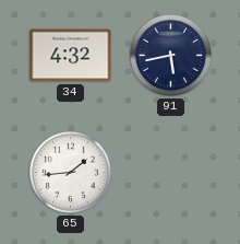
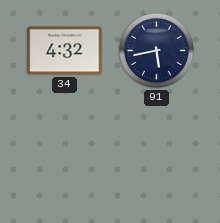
65: 1:44 -> none (71, 173)
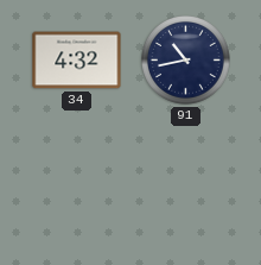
91: 5:43 -> 10:43 (186, 61)
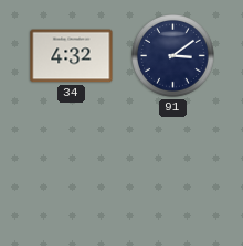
91: 10:43 -> 3:09 (173, 56)
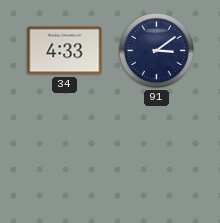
34: 4:32 -> 4:33 (65, 51)
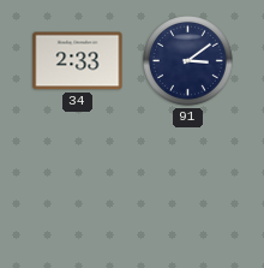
34: 4:33 -> 2:33 (78, 61)
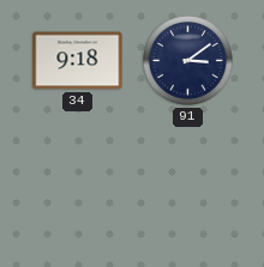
34: 2:33 -> 9:18 (78, 61)
